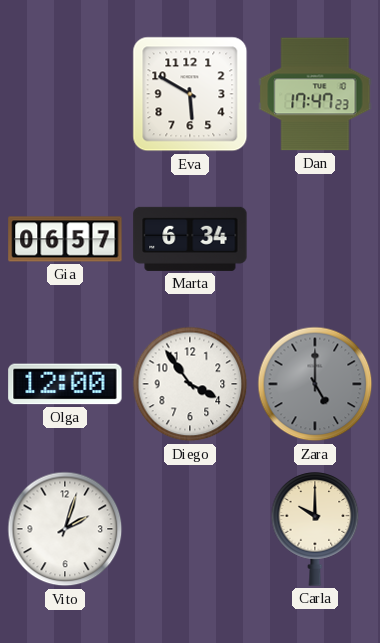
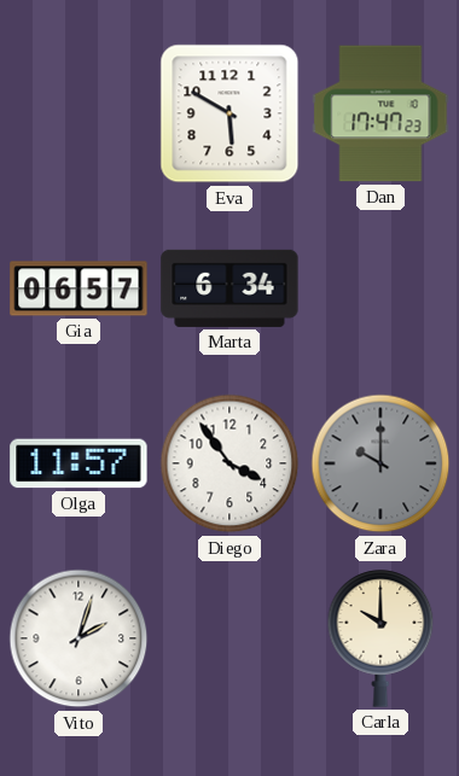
Olga: 12:00 -> 11:57 (79, 463)
Zara: 5:00 -> 10:00 (380, 463)
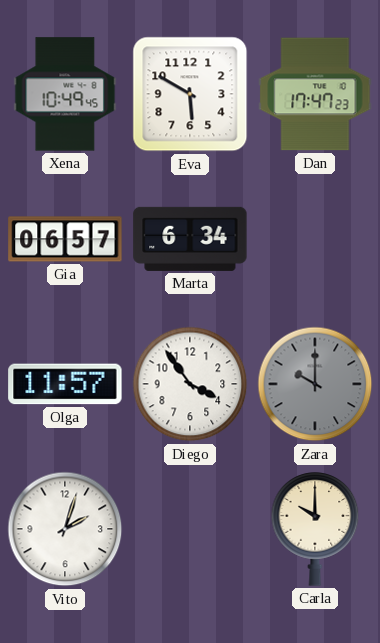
Xena: none -> 10:49 (65, 94)
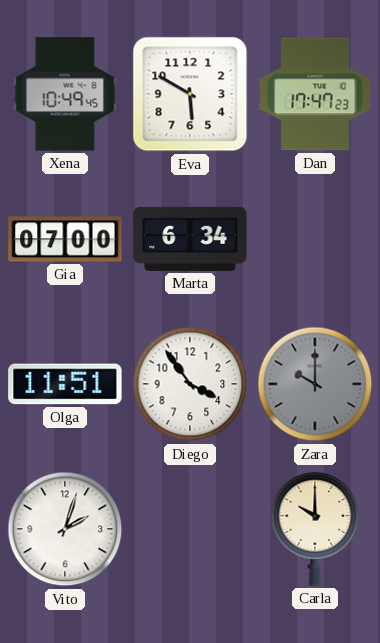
Gia: 06:57 -> 07:00 (65, 239)
Olga: 11:57 -> 11:51 (65, 384)
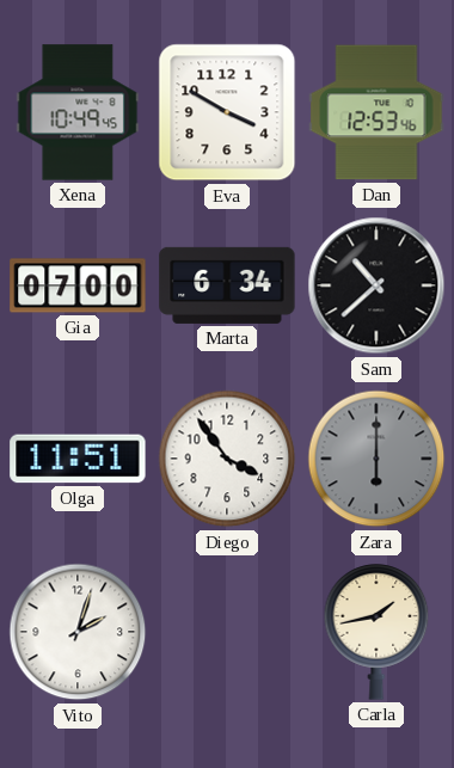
Eva: 5:50 -> 3:50 (227, 112)
Dan: 17:47 -> 12:53 (376, 112)
Sam: none -> 10:38 (376, 285)
Zara: 10:00 -> 6:00 (376, 459)
Carla: 10:00 -> 1:43 (376, 632)
